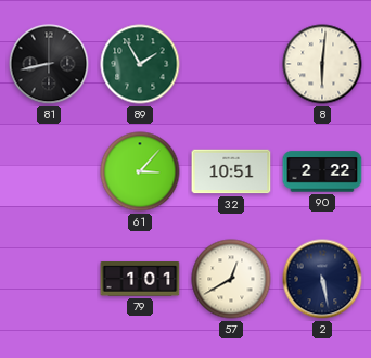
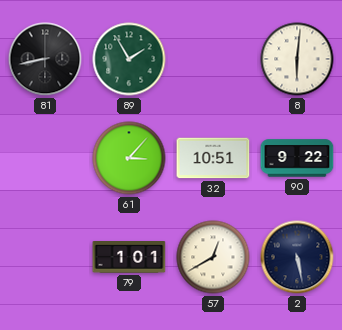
90: 2:22 -> 9:22 (297, 158)
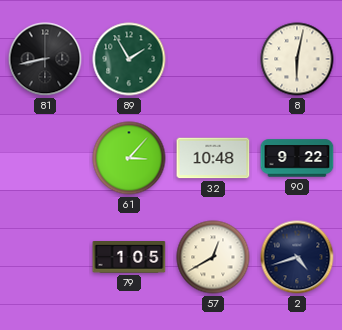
8: 6:01 -> 6:02 (297, 59)
32: 10:51 -> 10:48 (213, 158)
79: 1:01 -> 1:05 (129, 258)
2: 5:28 -> 4:42 (297, 257)
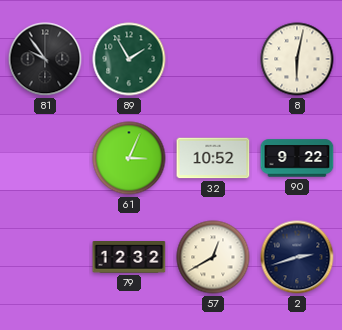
81: 8:43 -> 9:54 (45, 59)
61: 3:07 -> 3:04 (129, 158)
32: 10:48 -> 10:52 (213, 158)
79: 1:05 -> 12:32 (129, 258)
2: 4:42 -> 2:42 (297, 257)
